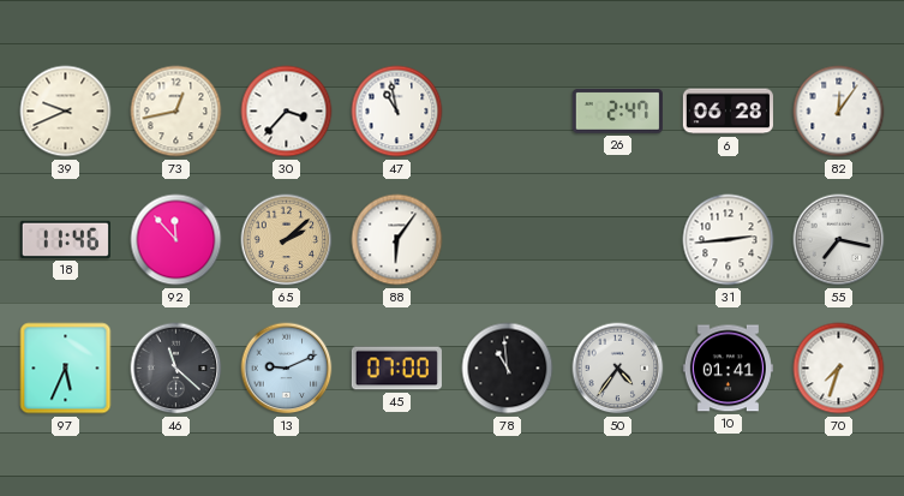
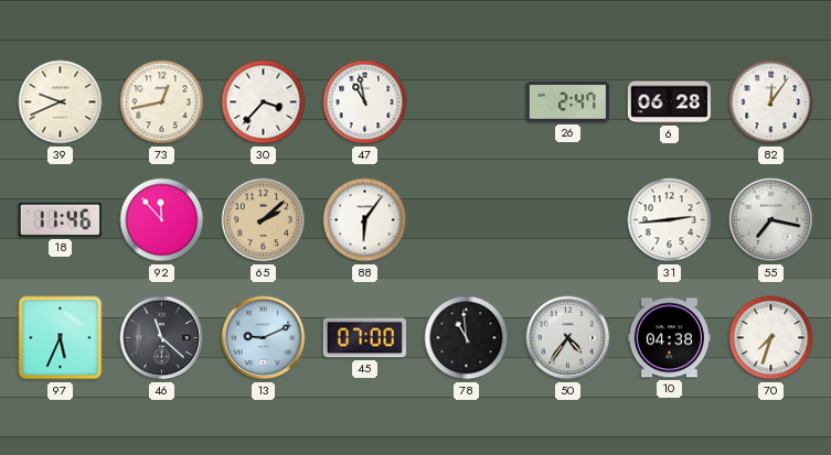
10: 01:41 -> 04:38 (669, 338)
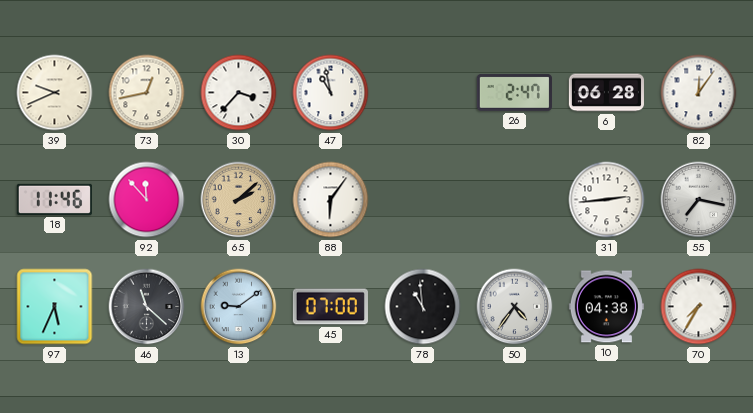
13: 9:11 -> 9:09 (239, 307)
70: 7:33 -> 7:35 (699, 307)
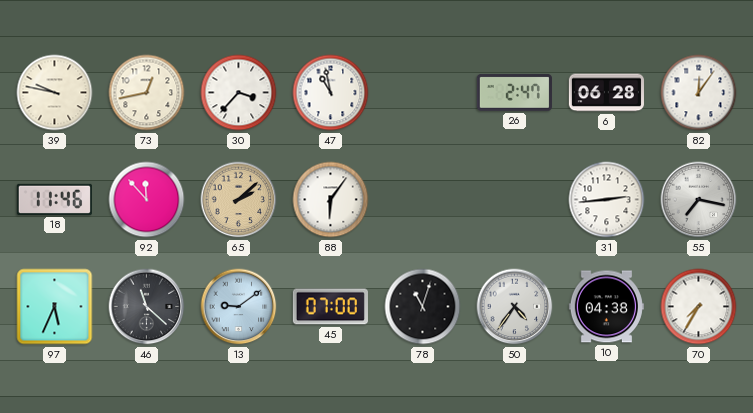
39: 9:41 -> 9:47 (55, 93)
78: 10:59 -> 11:03 (423, 307)
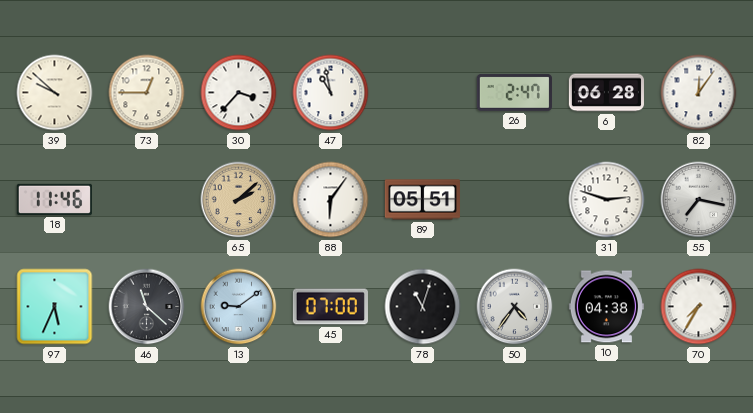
39: 9:47 -> 9:52 (55, 93)
73: 12:43 -> 12:45 (147, 93)
92: 11:53 -> none (147, 200)
89: none -> 05:51 (422, 200)
31: 2:44 -> 2:48 (607, 200)
